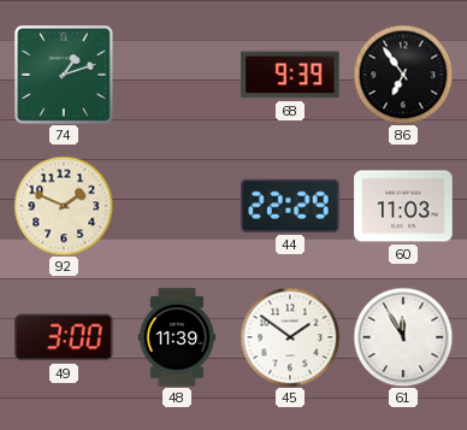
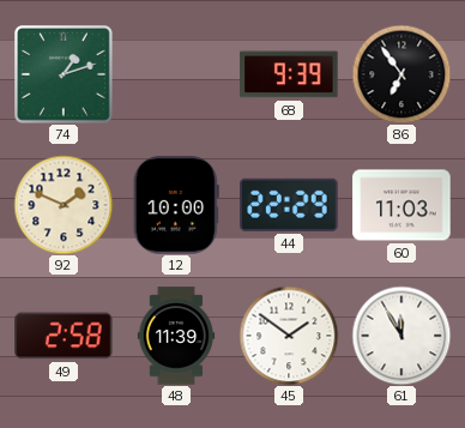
12: none -> 10:00 (176, 205)
49: 3:00 -> 2:58 (64, 336)
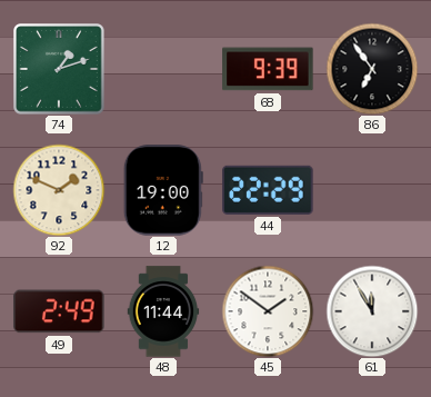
12: 10:00 -> 19:00 (163, 190)
60: 11:03 -> none (401, 205)
49: 2:58 -> 2:49 (59, 311)
48: 11:39 -> 11:44 (163, 311)
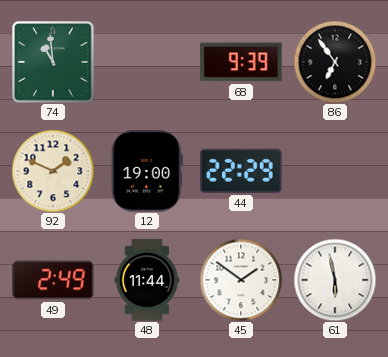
74: 1:12 -> 10:59 (54, 63)
61: 11:55 -> 5:58 (335, 280)
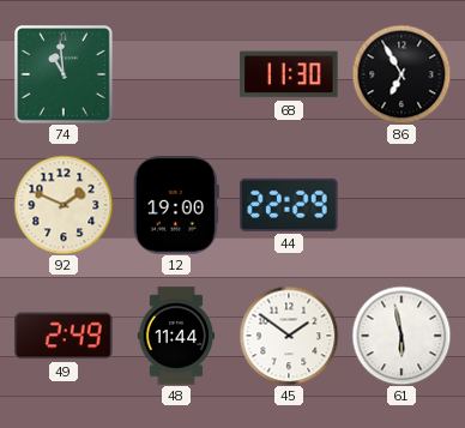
68: 9:39 -> 11:30 (289, 74)
86: 6:54 -> 6:55 (401, 74)
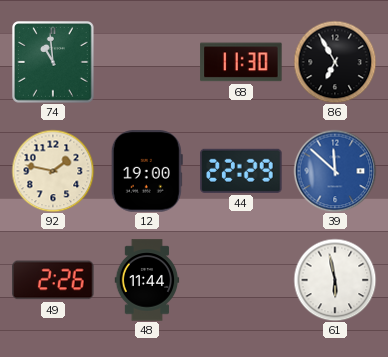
92: 1:49 -> 1:47 (53, 171)
39: none -> 11:52 (335, 171)
49: 2:49 -> 2:26 (53, 280)
45: 1:51 -> none (289, 336)
